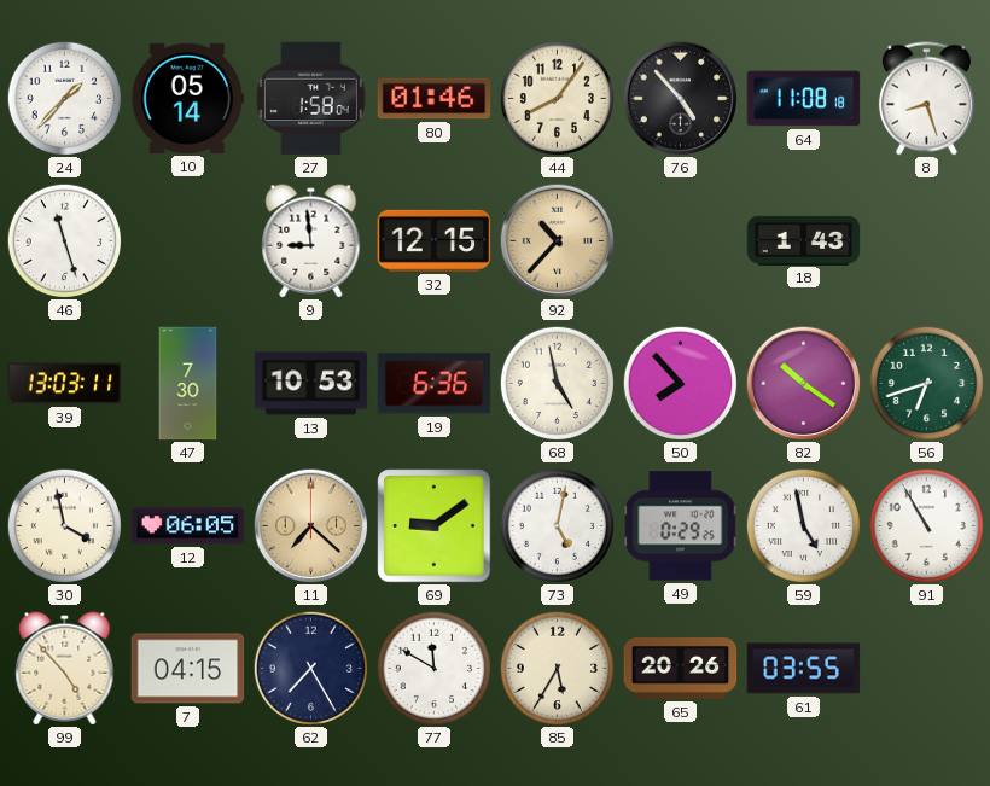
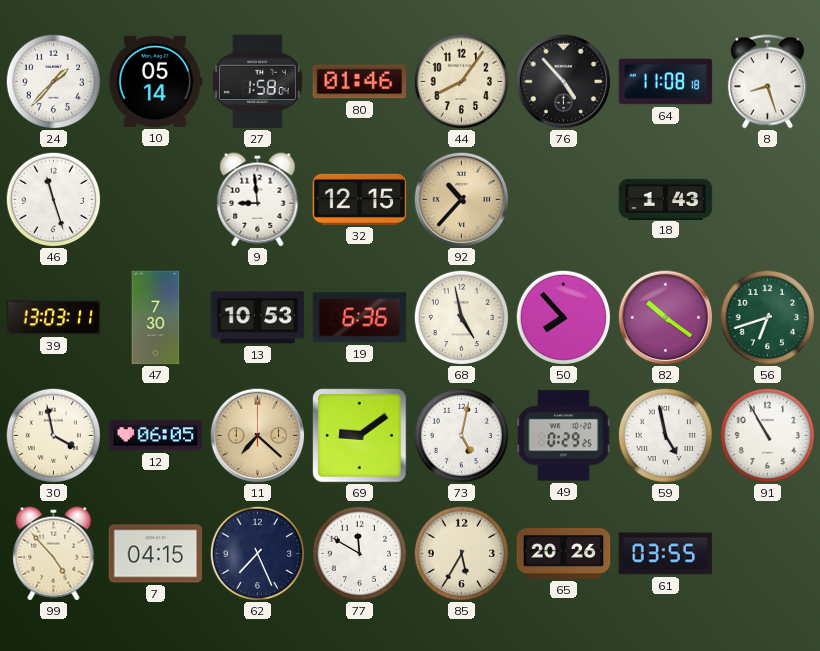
62: 7:25 -> 7:26 (257, 553)
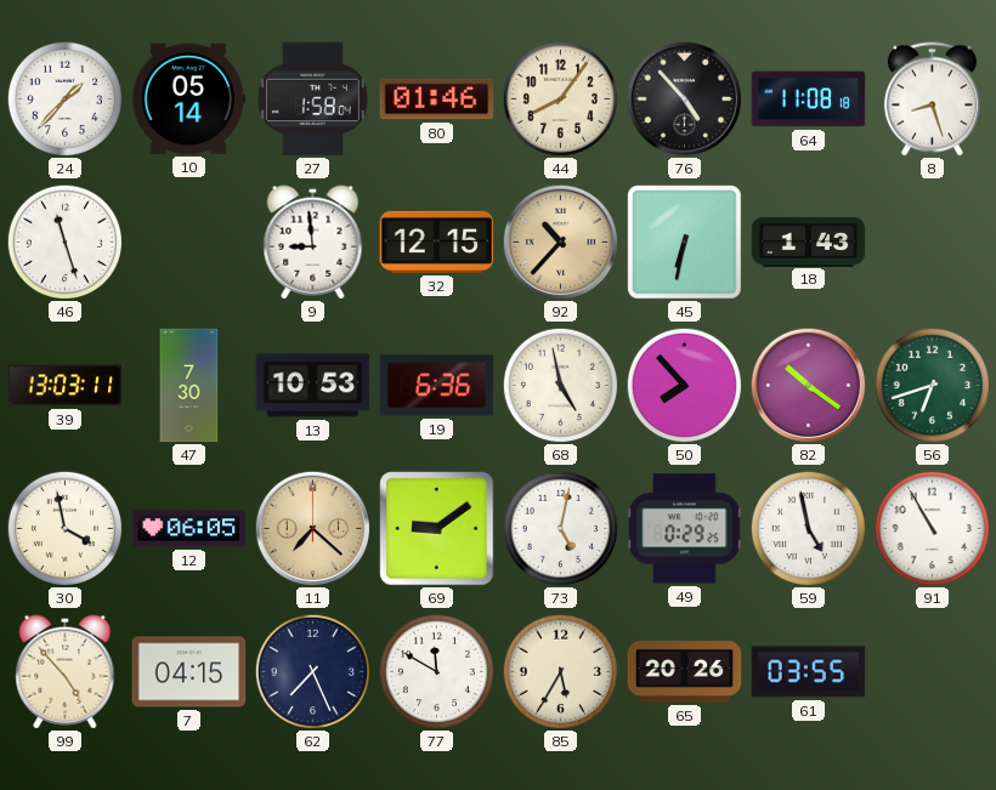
45: none -> 6:32 (685, 243)
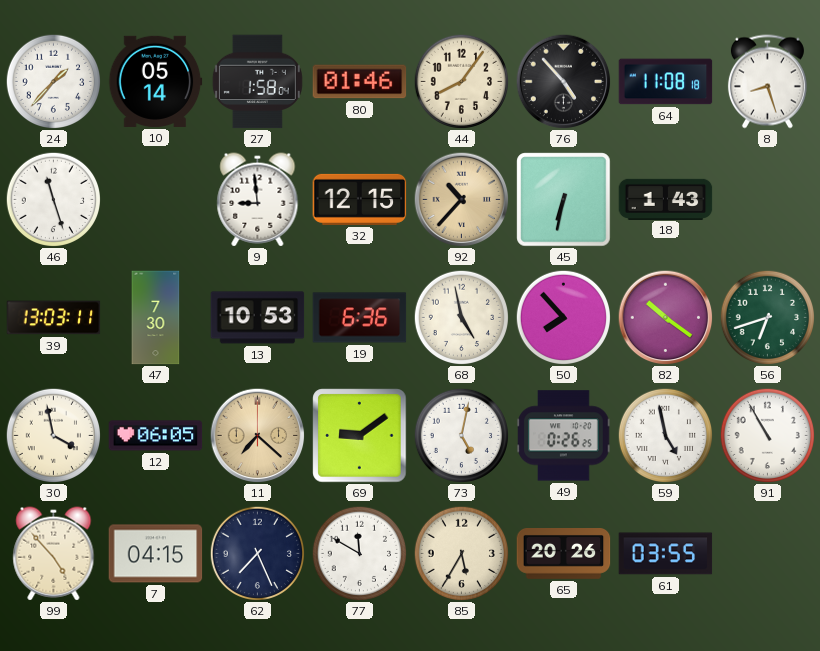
49: 0:29 -> 0:26 (564, 436)
